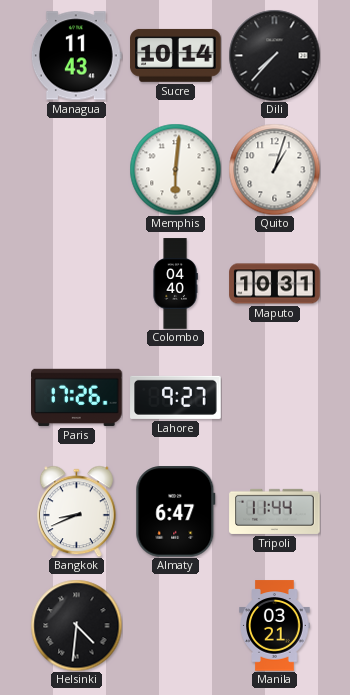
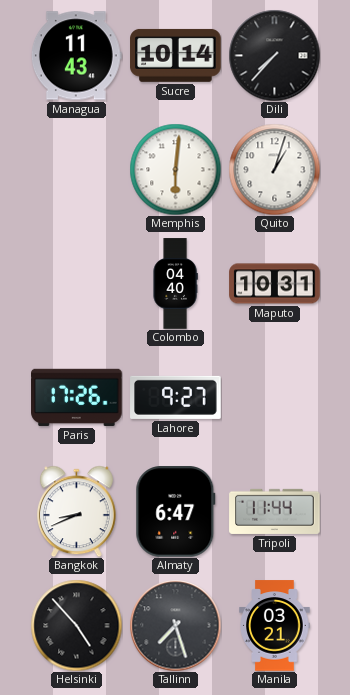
Helsinki: 4:31 -> 4:53 (76, 625)
Tallinn: none -> 7:27 (175, 625)
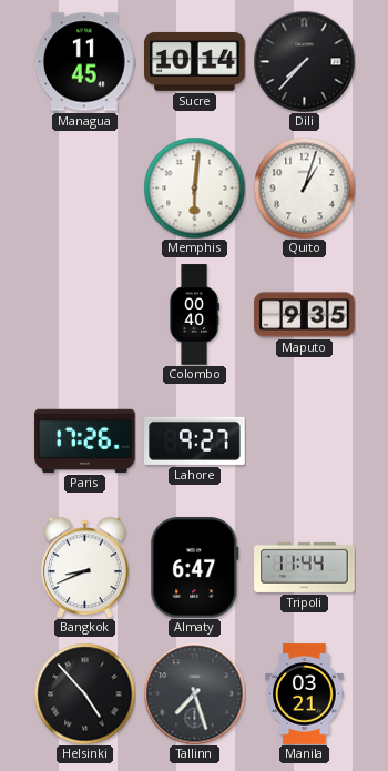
Managua: 11:43 -> 11:45 (84, 62)
Colombo: 04:40 -> 00:40 (194, 315)
Maputo: 10:31 -> 9:35 (305, 315)
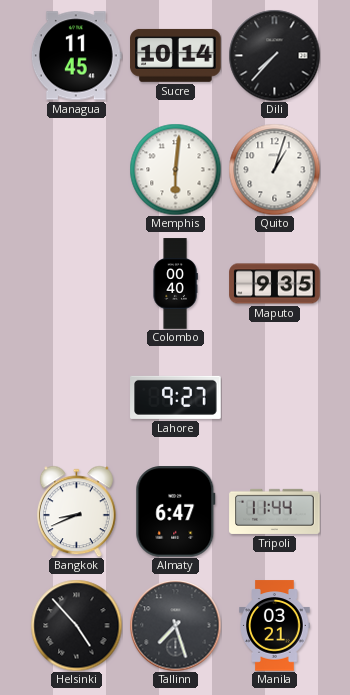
Paris: 17:26 -> none (85, 440)
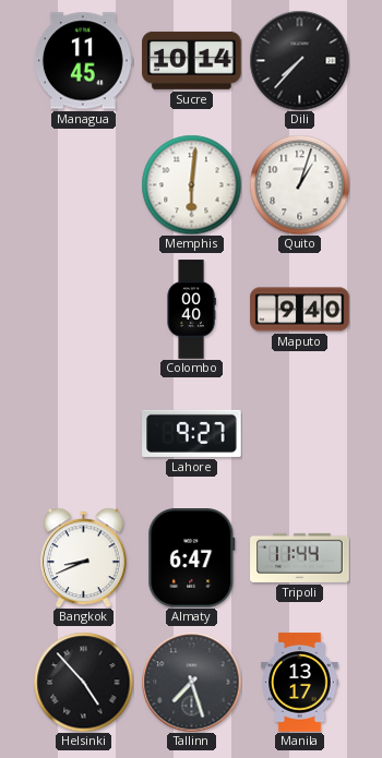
Maputo: 9:35 -> 9:40 (300, 310)
Manila: 03:21 -> 13:17 (300, 683)
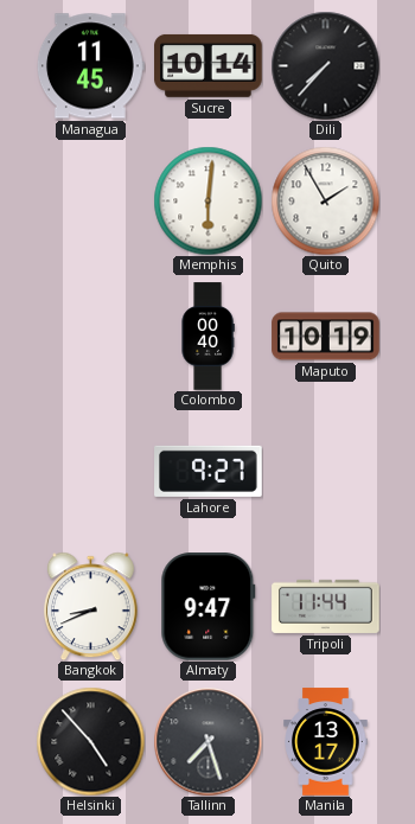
Quito: 1:03 -> 1:55 (325, 200)
Maputo: 9:40 -> 10:19 (326, 337)
Almaty: 6:47 -> 9:47 (209, 607)
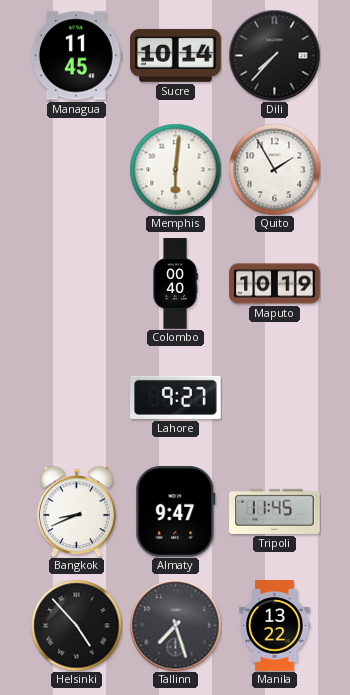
Tripoli: 11:44 -> 11:45 (275, 511)
Manila: 13:17 -> 13:22 (275, 626)
